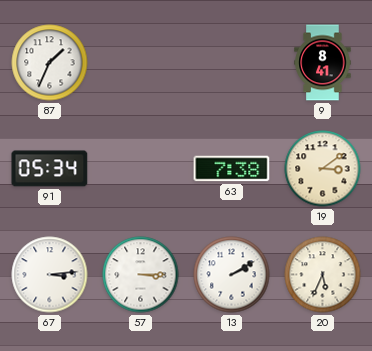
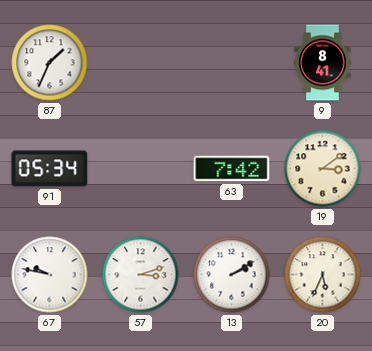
63: 7:38 -> 7:42 (232, 169)
67: 3:14 -> 9:47 (50, 275)
57: 3:15 -> 3:12 (141, 275)
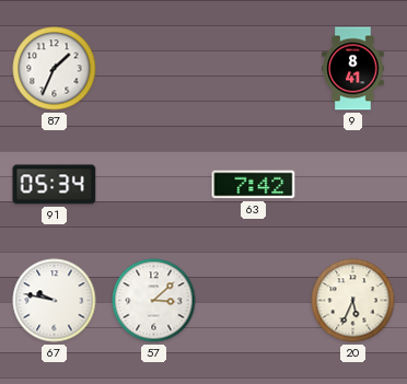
19: 3:09 -> none (323, 169)
57: 3:12 -> 3:08 (154, 301)
13: 2:10 -> none (232, 275)
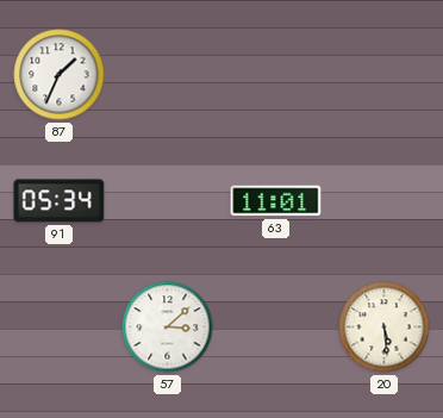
9: 8:41 -> none (353, 69)
63: 7:42 -> 11:01 (276, 201)
67: 9:47 -> none (55, 301)
20: 5:34 -> 5:29 (385, 327)
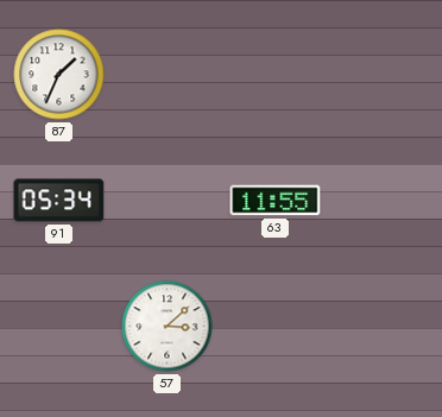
63: 11:01 -> 11:55 (276, 201)
20: 5:29 -> none (385, 327)
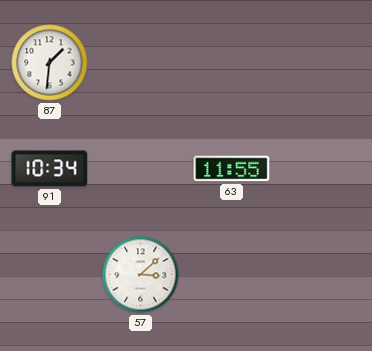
87: 1:34 -> 1:31 (50, 63)
91: 05:34 -> 10:34 (50, 169)
